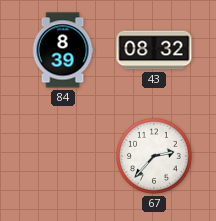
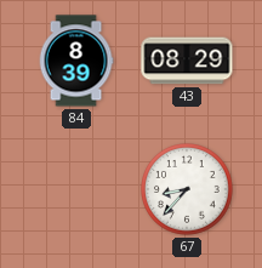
43: 08:32 -> 08:29 (187, 61)
67: 2:37 -> 8:37 (188, 190)
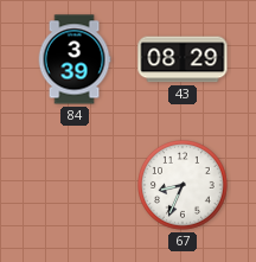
84: 8:39 -> 3:39 (75, 59)
67: 8:37 -> 8:34 (184, 186)
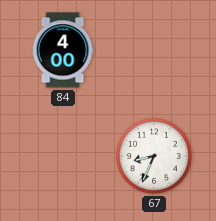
84: 3:39 -> 4:00 (63, 50)
43: 08:29 -> none (183, 59)
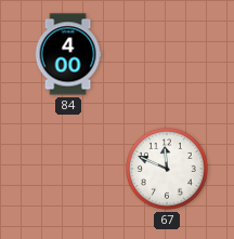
67: 8:34 -> 11:49 (168, 170)
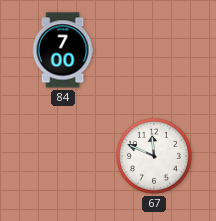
84: 4:00 -> 7:00 (63, 50)
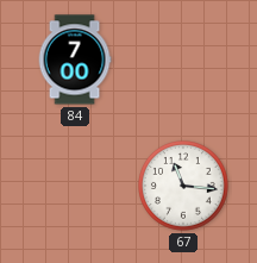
67: 11:49 -> 11:16 (184, 187)
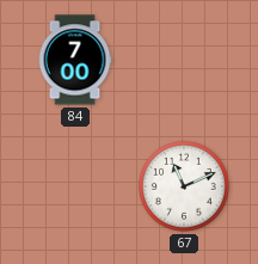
67: 11:16 -> 11:11 (185, 188)
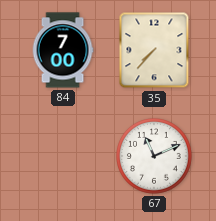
35: none -> 7:37 (154, 50)
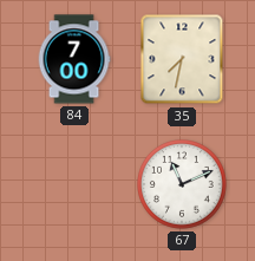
35: 7:37 -> 7:32 (182, 59)
